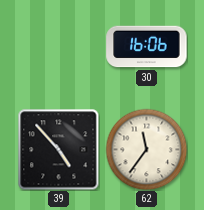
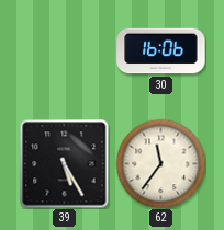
39: 4:53 -> 5:25 (64, 163)
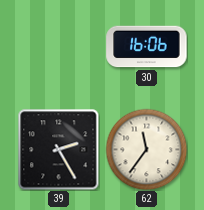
39: 5:25 -> 2:25 (58, 149)
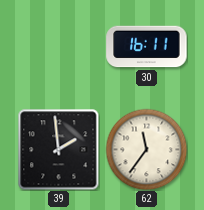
30: 16:06 -> 16:11 (147, 47)
39: 2:25 -> 1:59 (58, 149)
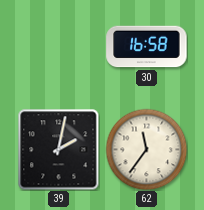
30: 16:11 -> 16:58 (147, 47)
39: 1:59 -> 2:02 (58, 149)
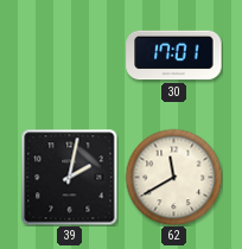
30: 16:58 -> 17:01 (174, 56)
62: 11:36 -> 11:40 (173, 177)
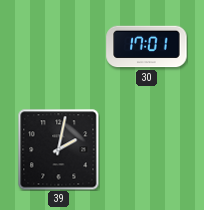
62: 11:40 -> none (173, 177)
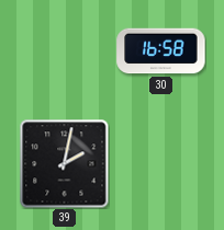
30: 17:01 -> 16:58 (161, 51)
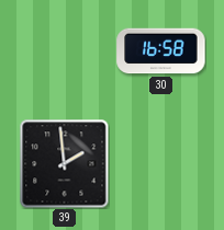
39: 2:02 -> 1:59 (64, 163)
